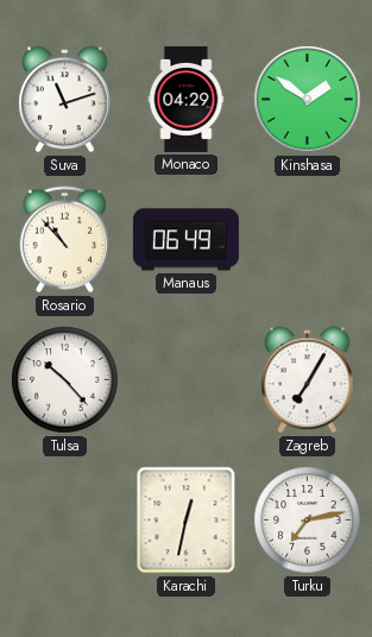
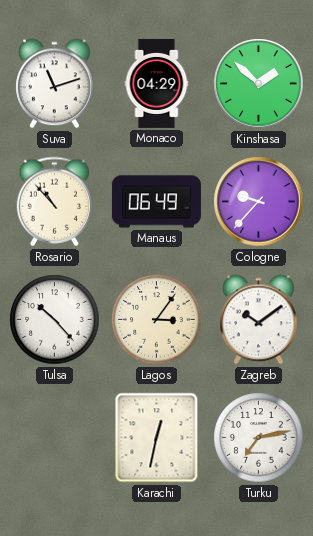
Kinshasa: 1:51 -> 1:52 (259, 84)
Cologne: none -> 9:37 (259, 202)
Lagos: none -> 3:06 (157, 320)
Zagreb: 7:05 -> 10:09 (259, 320)
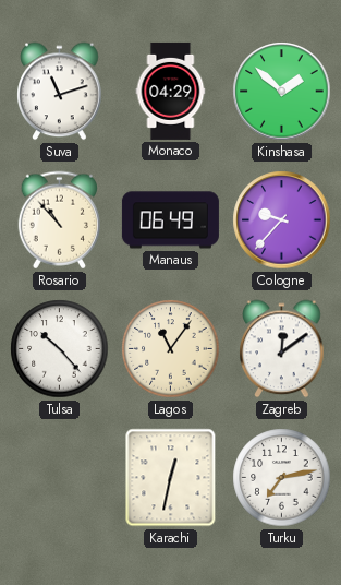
Lagos: 3:06 -> 11:06 (171, 349)
Zagreb: 10:09 -> 12:09 (282, 349)
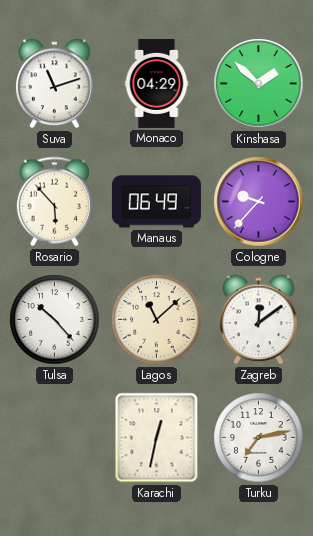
Rosario: 10:53 -> 5:53 (54, 202)
Lagos: 11:06 -> 11:08 (157, 320)
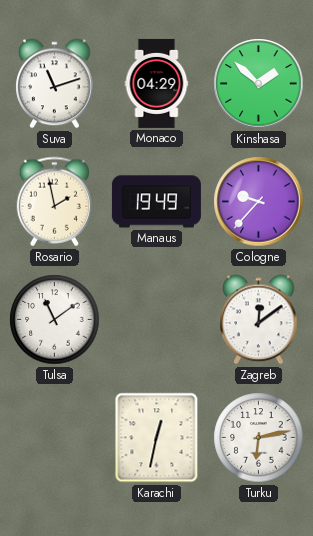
Rosario: 5:53 -> 1:58 (54, 202)
Manaus: 06:49 -> 19:49 (156, 202)
Tulsa: 10:23 -> 11:09 (55, 320)
Lagos: 11:08 -> none (157, 320)
Turku: 7:13 -> 6:13 (259, 438)
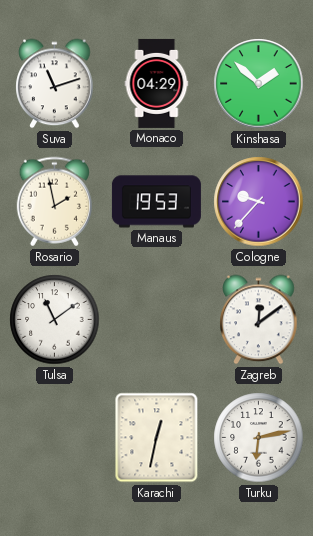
Manaus: 19:49 -> 19:53 (156, 202)
